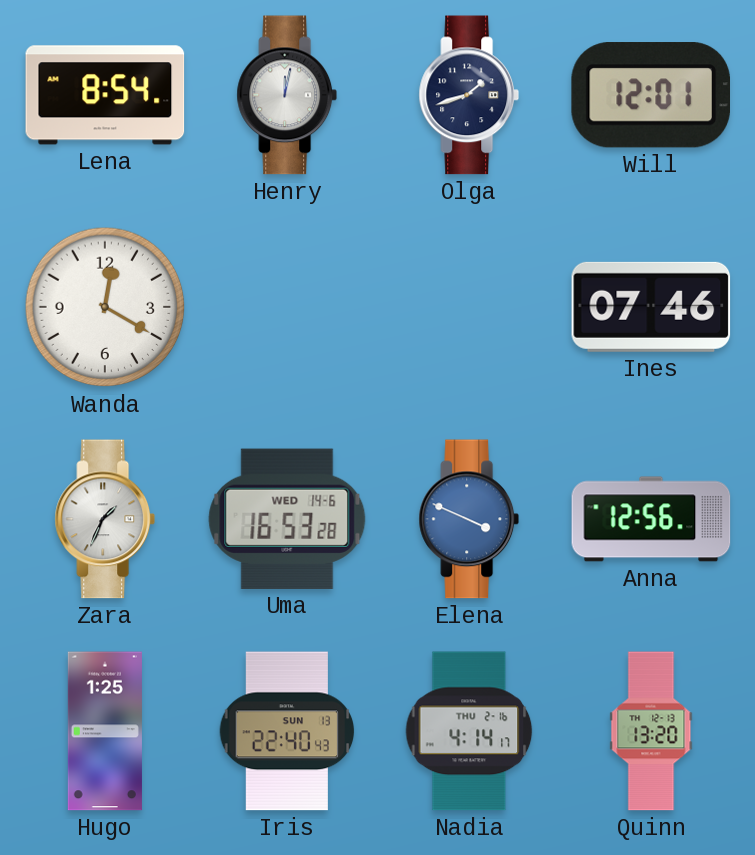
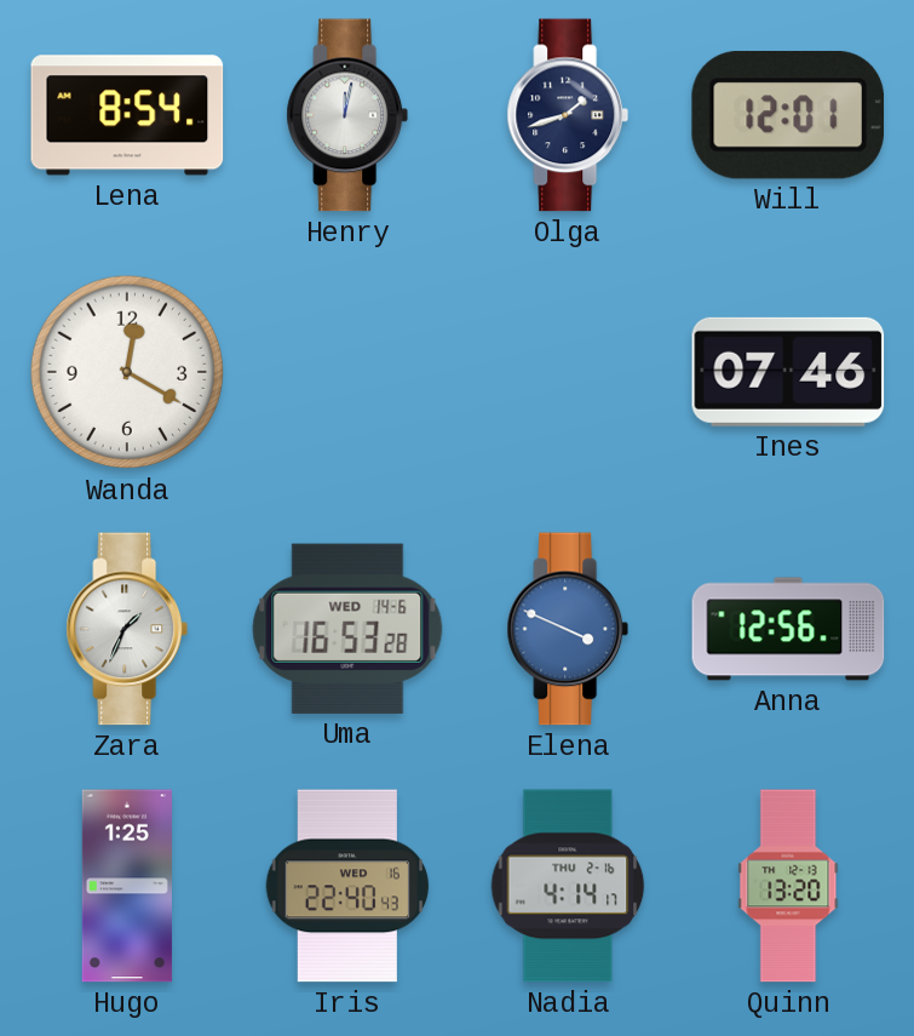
Iris date: SUN 13 -> WED 16 (347, 886)
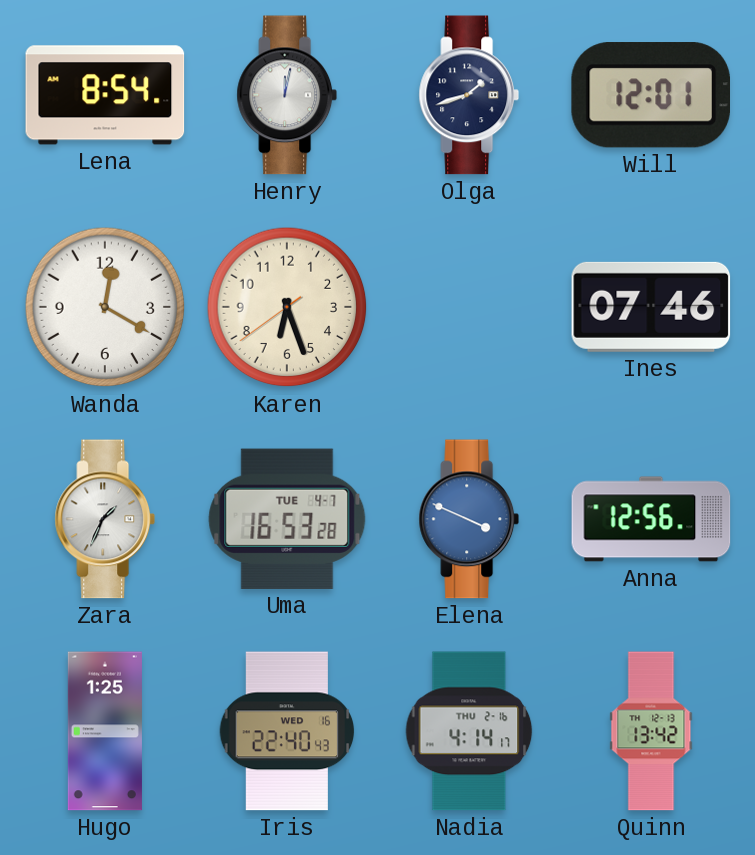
Karen: none -> 6:26 (287, 307)
Uma date: WED 14-6 -> TUE 4-7 (287, 519)
Quinn: 13:20 -> 13:42 (651, 731)
